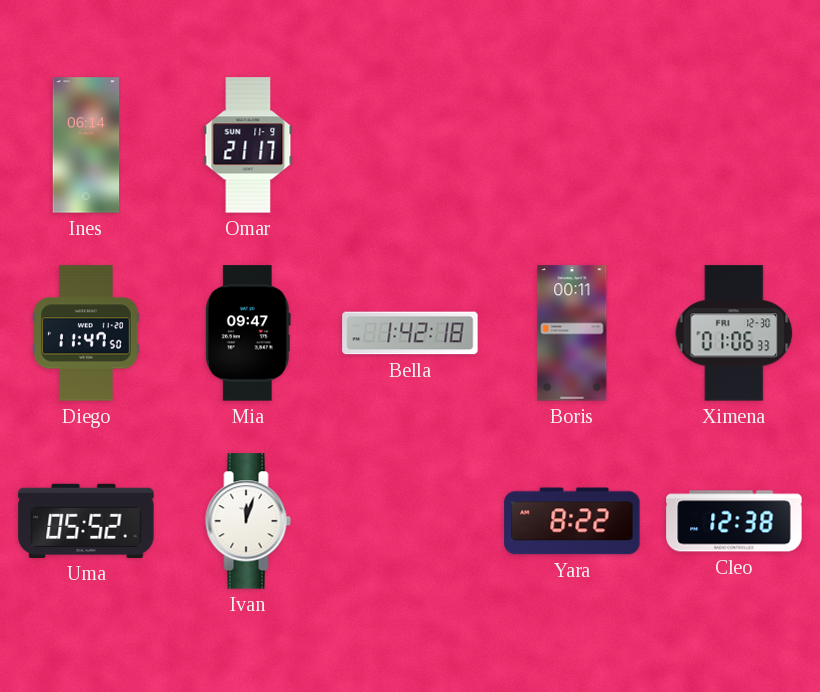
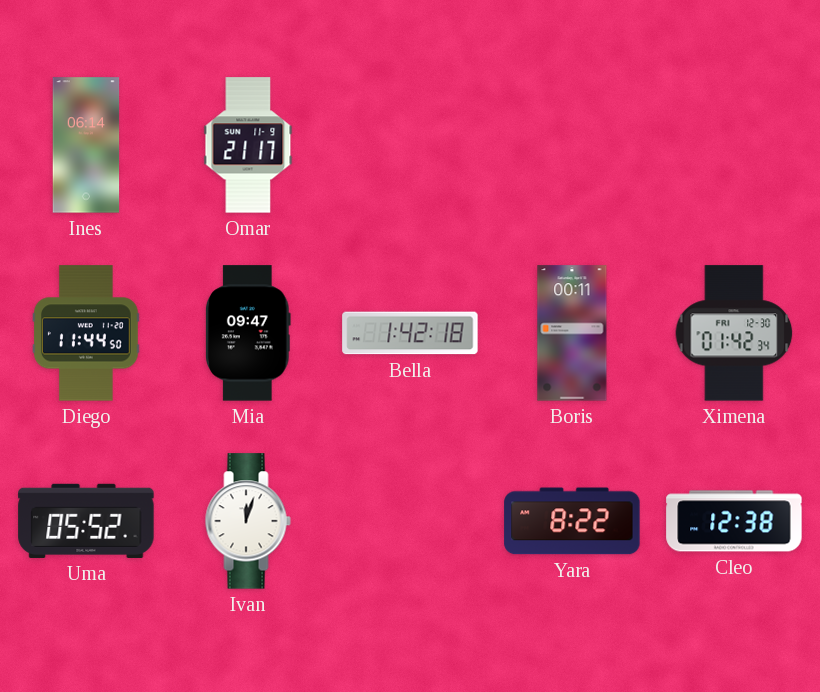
Diego: 11:47 -> 11:44 (86, 333)
Ximena: 01:06 -> 01:42 (734, 333)
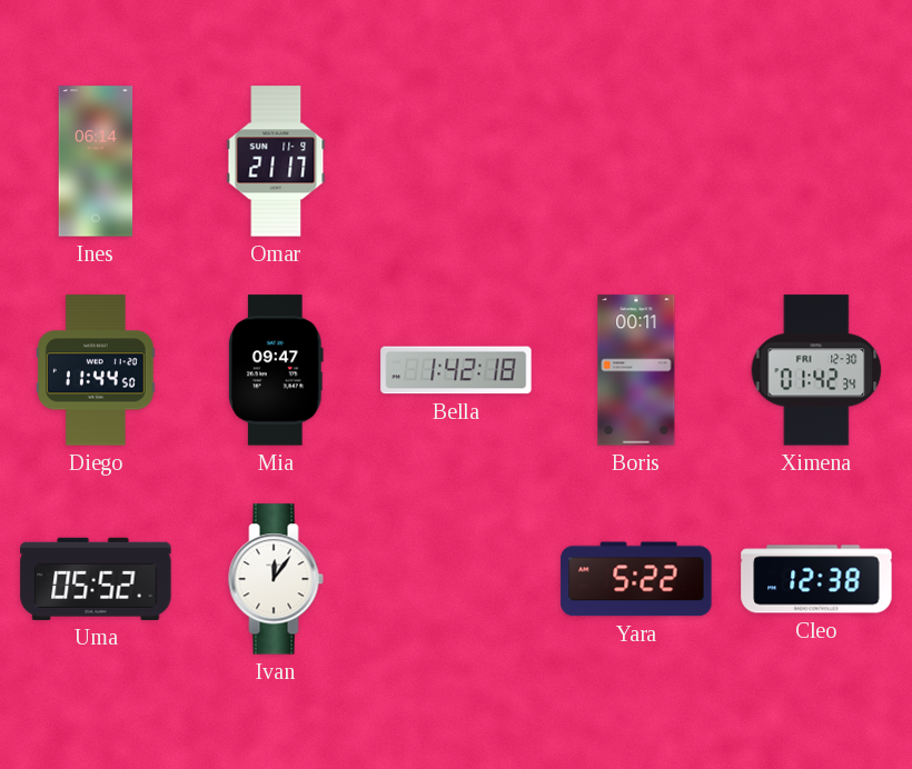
Ivan: 12:03 -> 12:06 (276, 579)
Yara: 8:22 -> 5:22 (636, 579)
